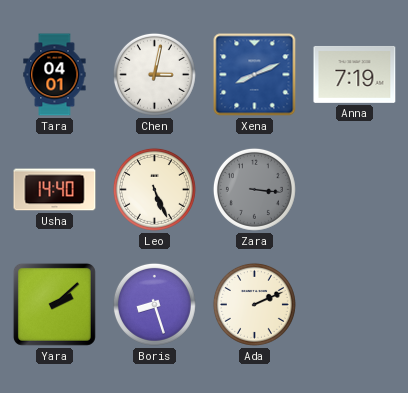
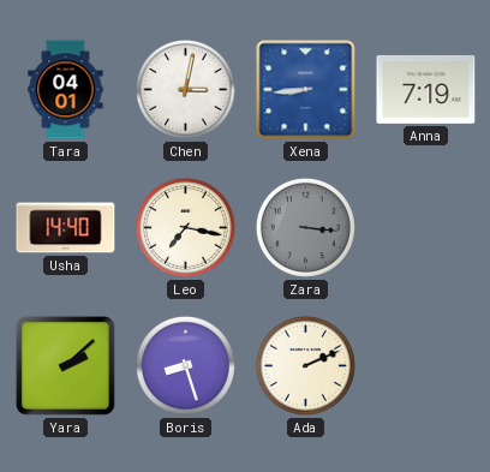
Xena: 8:11 -> 8:44 (306, 90)
Leo: 5:26 -> 7:17 (185, 227)
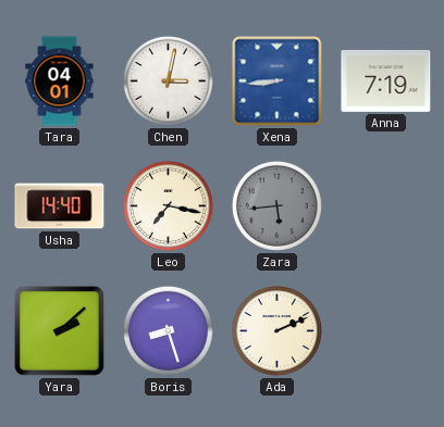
Zara: 3:16 -> 5:44 (276, 205)
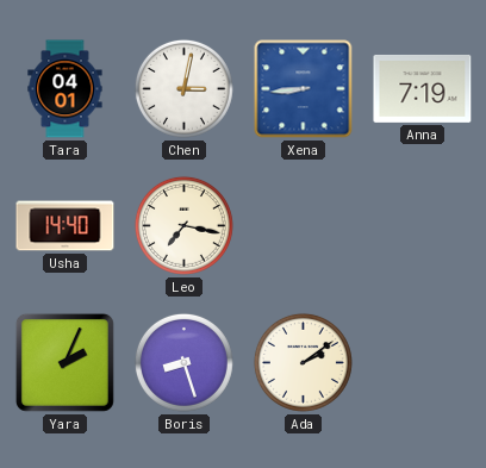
Zara: 5:44 -> none (276, 205)
Yara: 2:08 -> 2:04 (64, 362)
Ada: 2:11 -> 2:09 (303, 362)
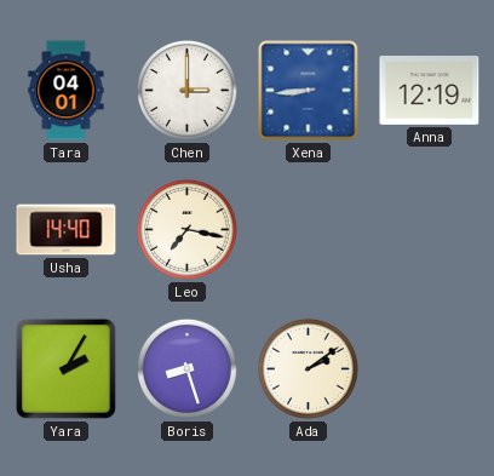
Chen: 3:02 -> 3:00 (186, 90)
Anna: 7:19 -> 12:19 (430, 90)
Yara: 2:04 -> 2:05 (65, 368)
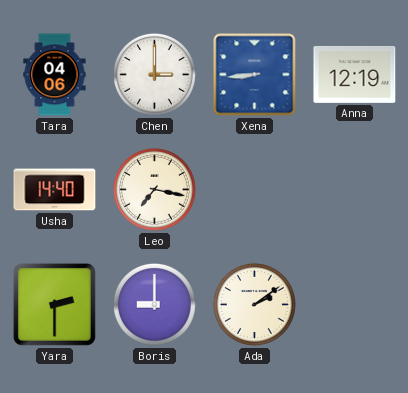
Tara: 04:01 -> 04:06 (55, 75)
Yara: 2:05 -> 2:30 (54, 304)
Boris: 8:27 -> 9:00 (154, 304)
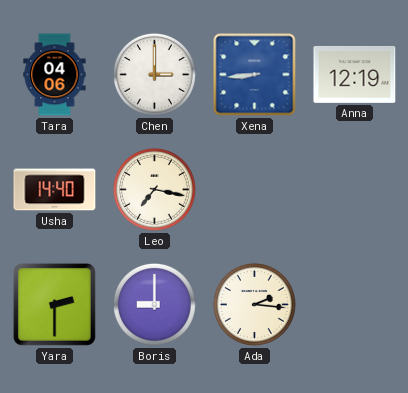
Ada: 2:09 -> 2:16 (254, 304)
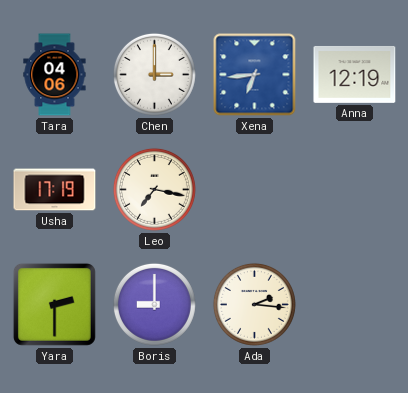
Xena: 8:44 -> 6:44 (255, 75)
Usha: 14:40 -> 17:19 (55, 190)
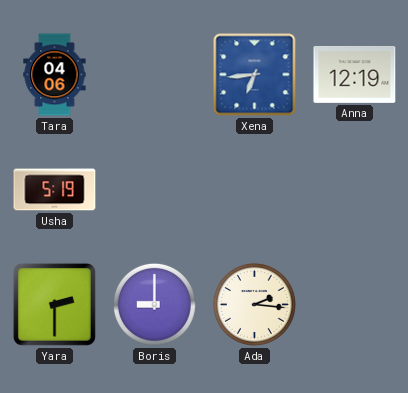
Chen: 3:00 -> none (154, 74)
Usha: 17:19 -> 5:19 (55, 190)
Leo: 7:17 -> none (154, 189)
